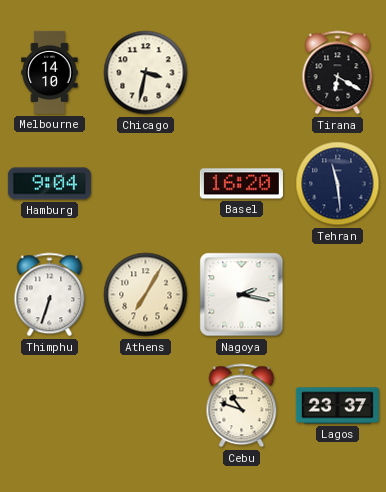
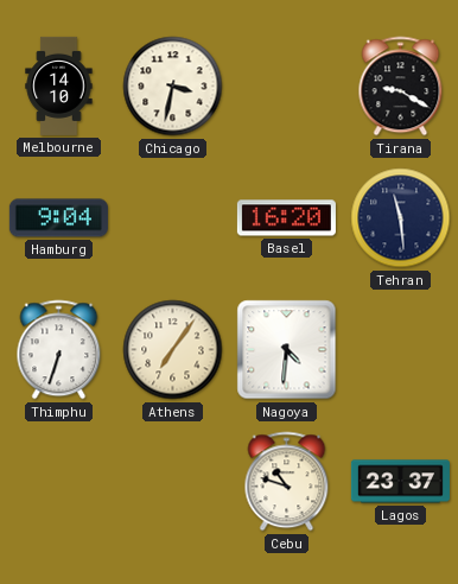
Tirana: 6:20 -> 9:20 (401, 87)
Athens: 7:05 -> 7:06 (173, 350)
Nagoya: 2:17 -> 4:31 (287, 350)
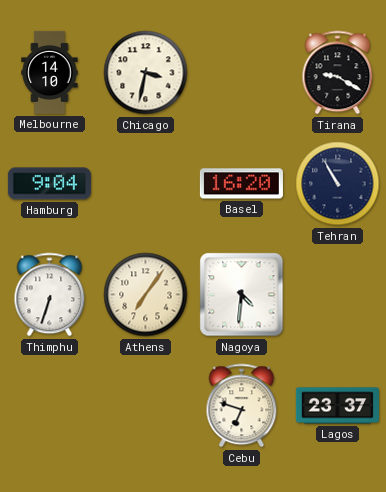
Tehran: 11:29 -> 10:55 (338, 184)
Cebu: 10:48 -> 6:48 (242, 406)
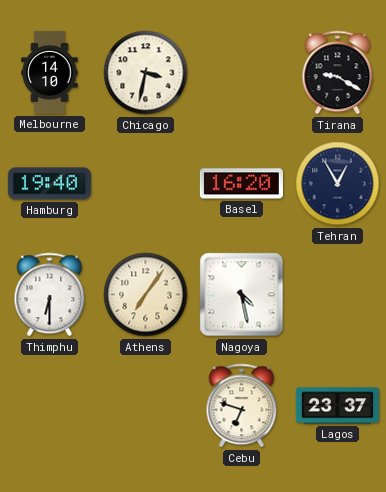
Hamburg: 9:04 -> 19:40 (49, 184)
Tehran: 10:55 -> 12:55 (338, 184)
Thimphu: 6:33 -> 6:30 (50, 295)
Nagoya: 4:31 -> 4:28 (242, 295)
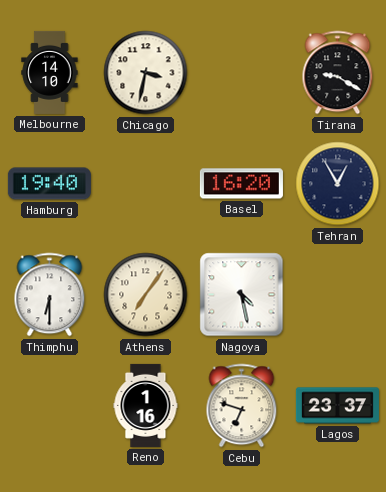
Reno: none -> 1:16 (146, 405)
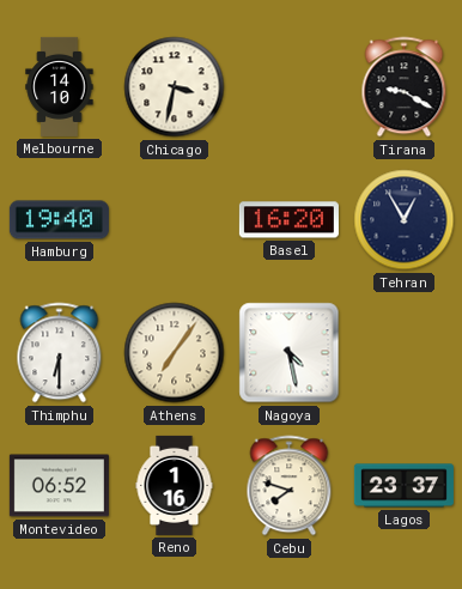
Montevideo: none -> 06:52 (59, 486)
Cebu: 6:48 -> 7:48 (290, 486)
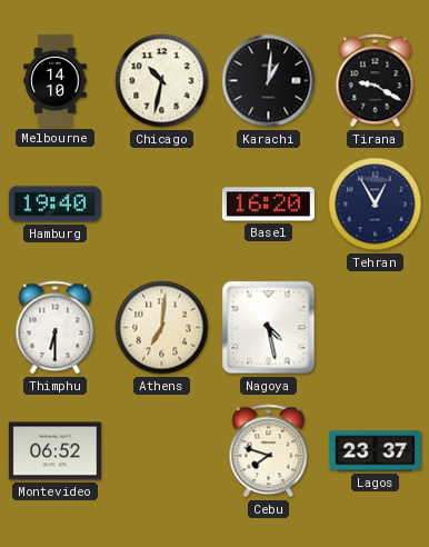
Chicago: 3:32 -> 10:32 (162, 81)
Karachi: none -> 1:01 (269, 81)
Athens: 7:06 -> 7:01 (162, 328)
Reno: 1:16 -> none (175, 485)
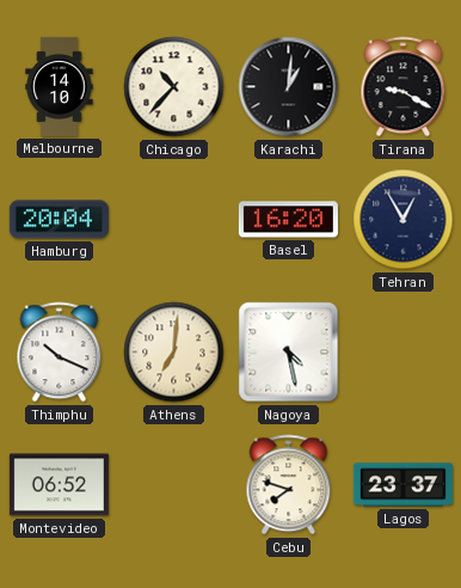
Chicago: 10:32 -> 10:37 (174, 87)
Hamburg: 19:40 -> 20:04 (59, 220)
Thimphu: 6:30 -> 10:19 (60, 353)
